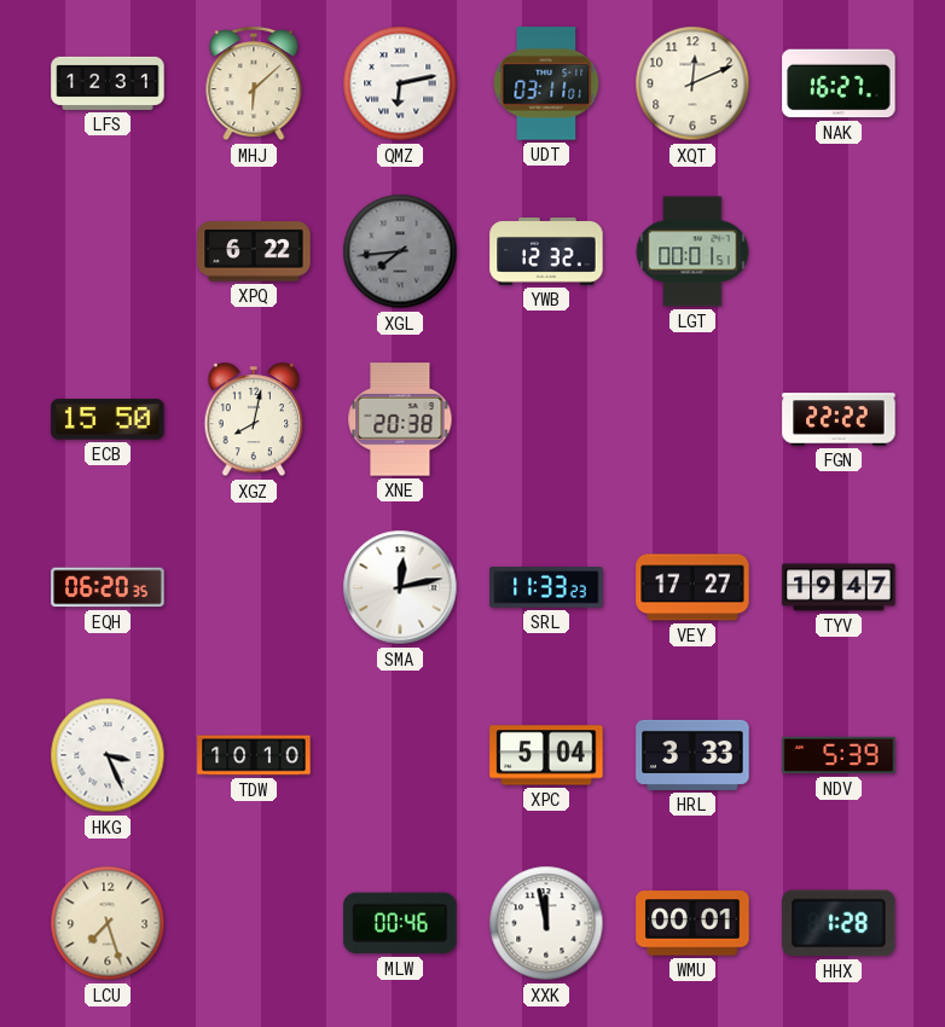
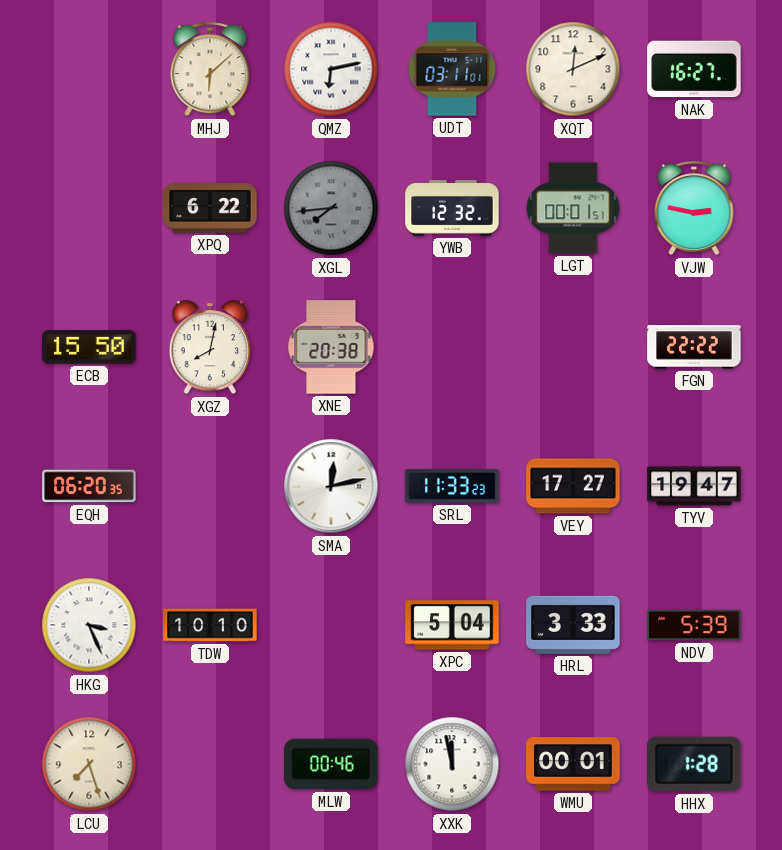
LFS: 12:31 -> none (108, 83)
VJW: none -> 2:47 (694, 209)
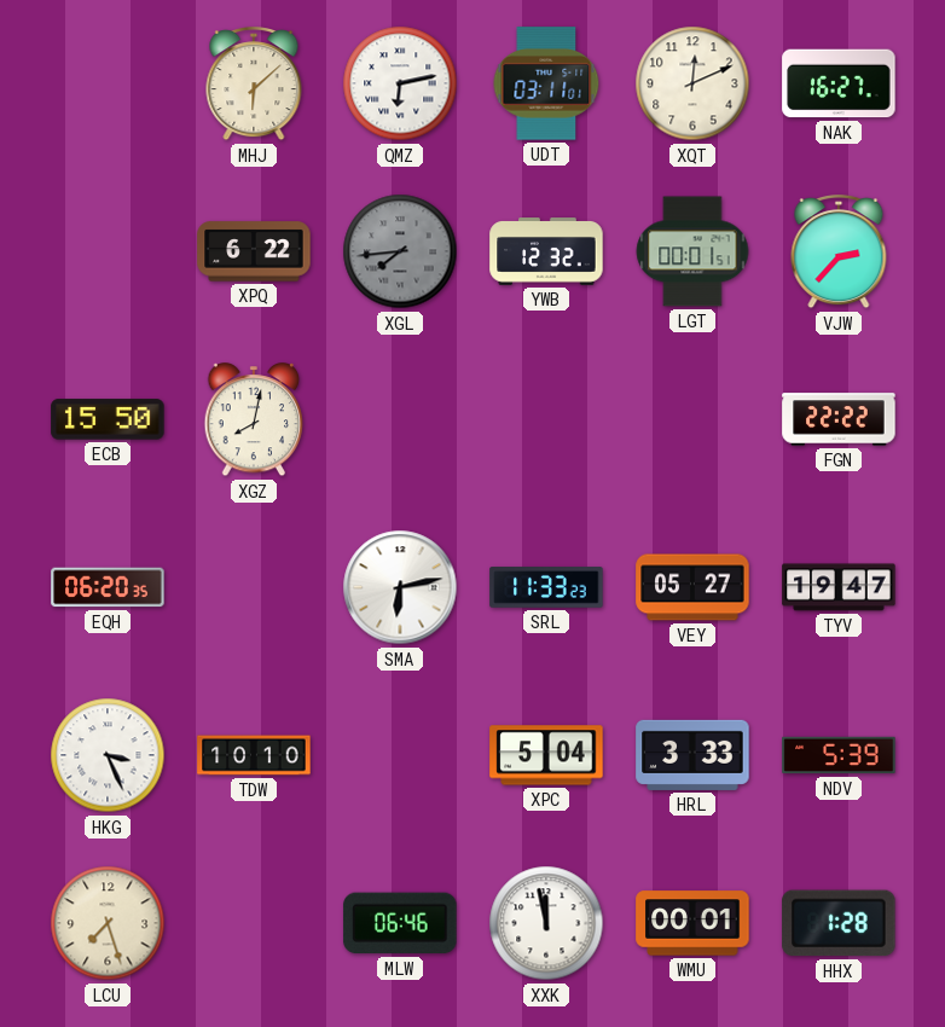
VJW: 2:47 -> 2:37 (839, 253)
XNE: 20:38 -> none (331, 347)
SMA: 12:13 -> 6:13 (400, 587)
VEY: 17:27 -> 05:27 (692, 587)
MLW: 00:46 -> 06:46 (400, 923)
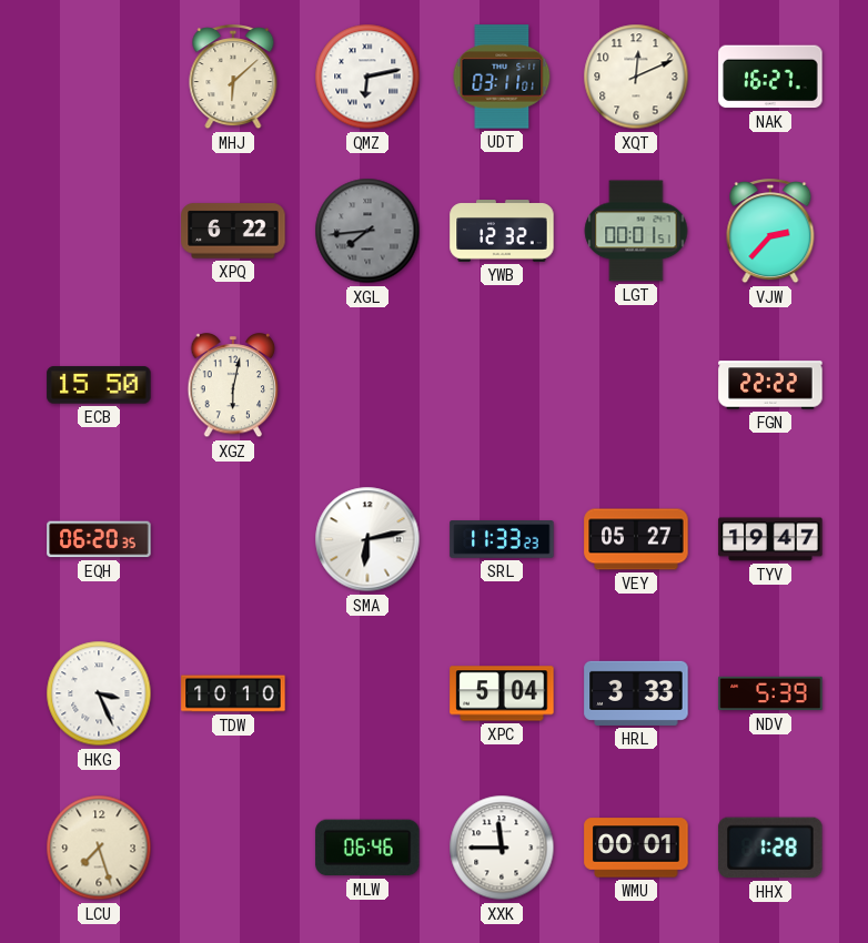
XGZ: 8:02 -> 6:02 (233, 386)
XXK: 11:58 -> 11:45 (502, 848)
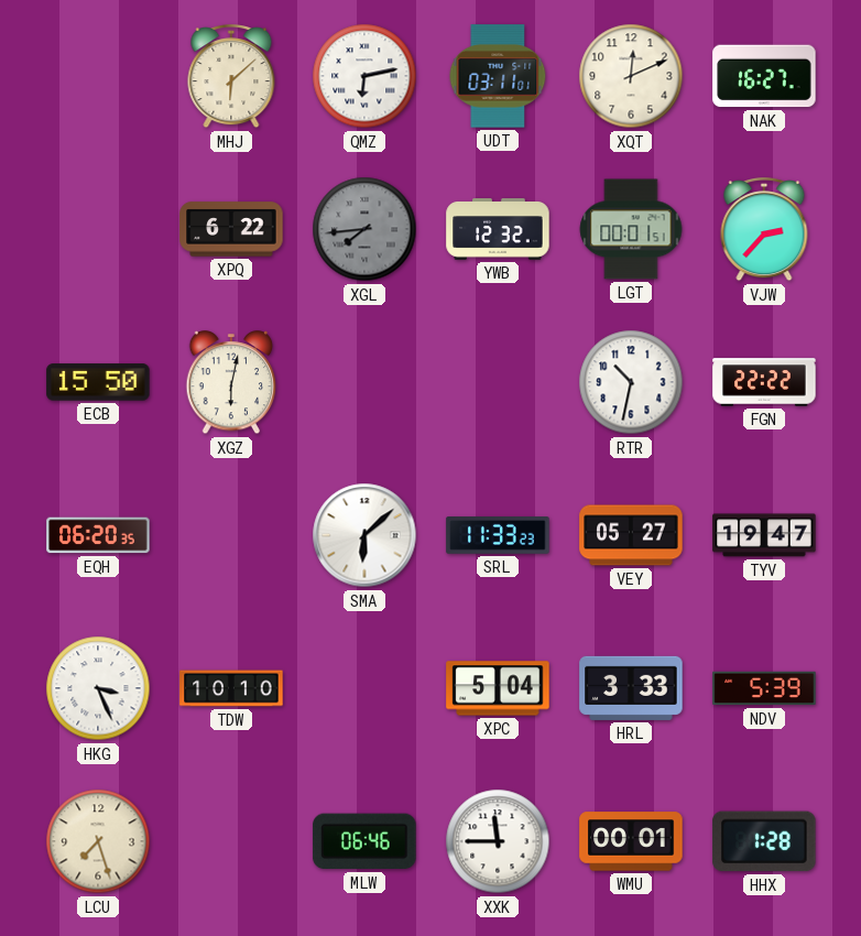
RTR: none -> 10:32 (631, 382)
SMA: 6:13 -> 6:08 (364, 535)
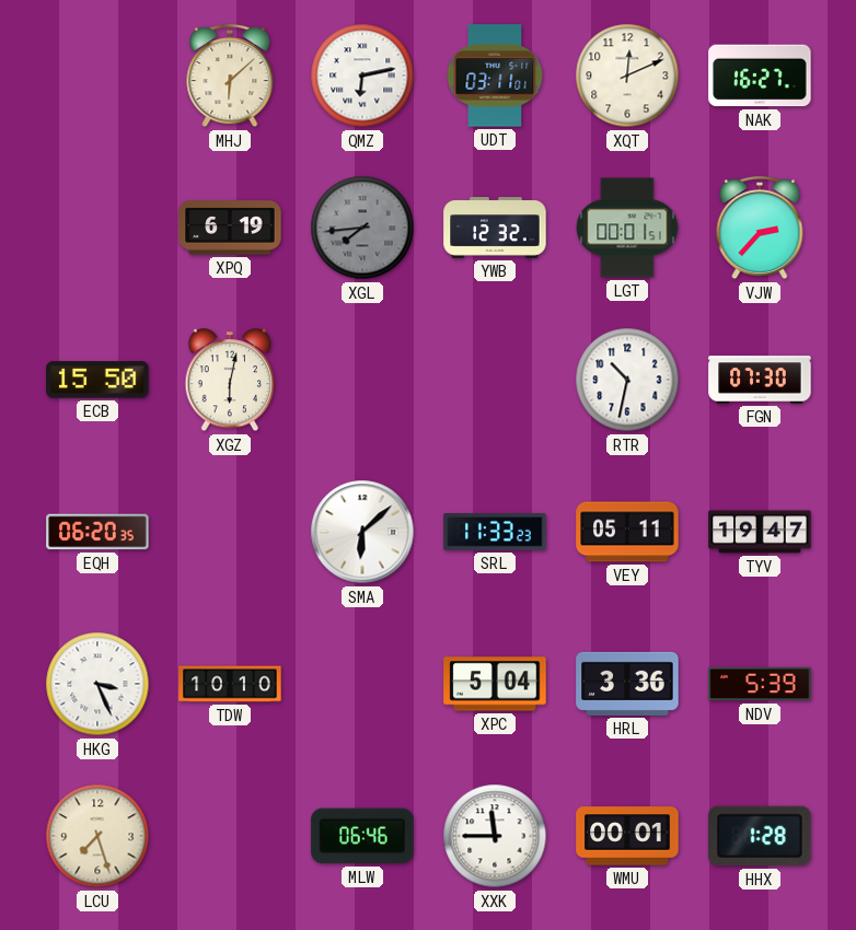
XPQ: 6:22 -> 6:19 (230, 228)
FGN: 22:22 -> 07:30 (760, 380)
VEY: 05:27 -> 05:11 (627, 532)
HRL: 3:33 -> 3:36 (627, 684)
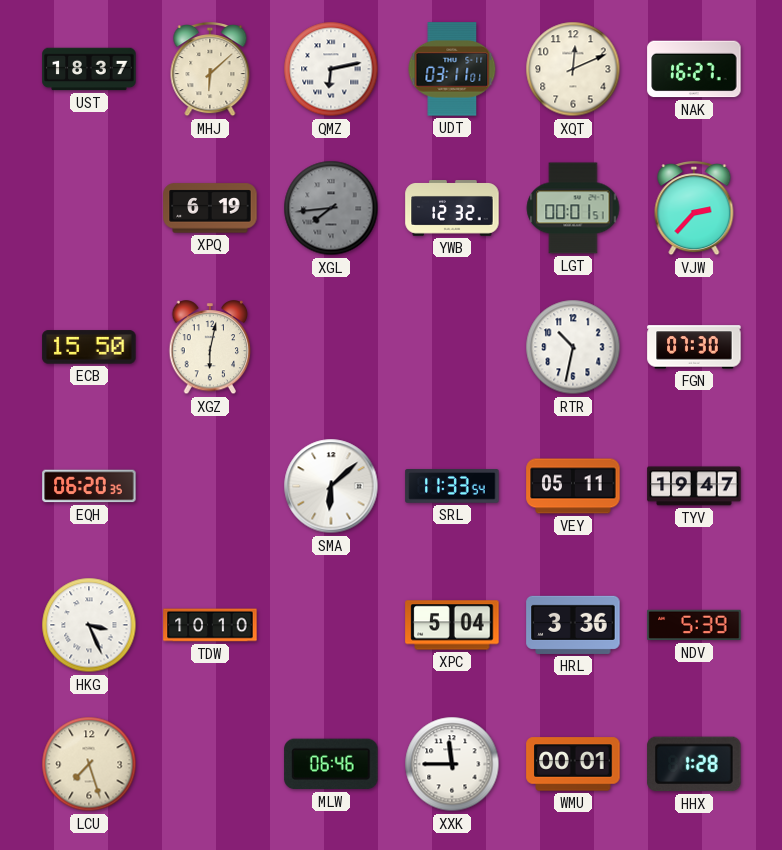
UST: none -> 18:37 (89, 69)
SRL: 11:33:23 -> 11:33:54 (452, 486)
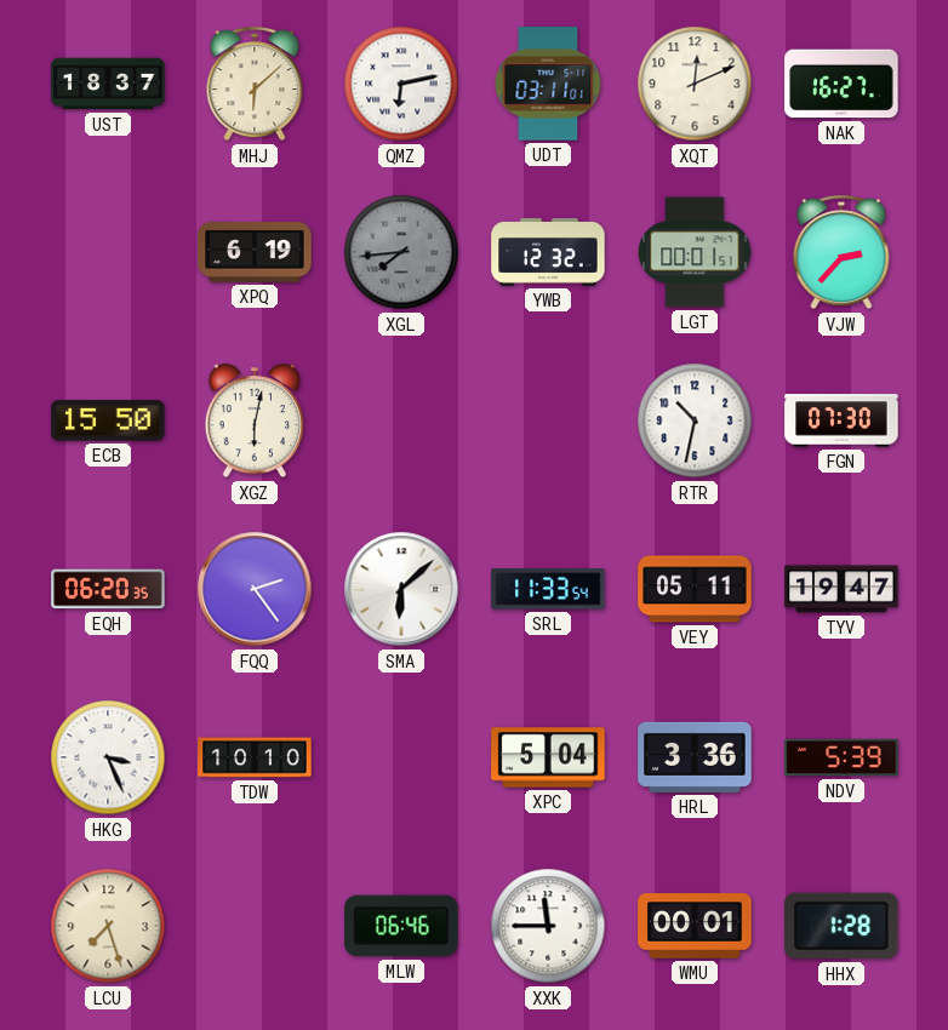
FQQ: none -> 2:24 (255, 589)
